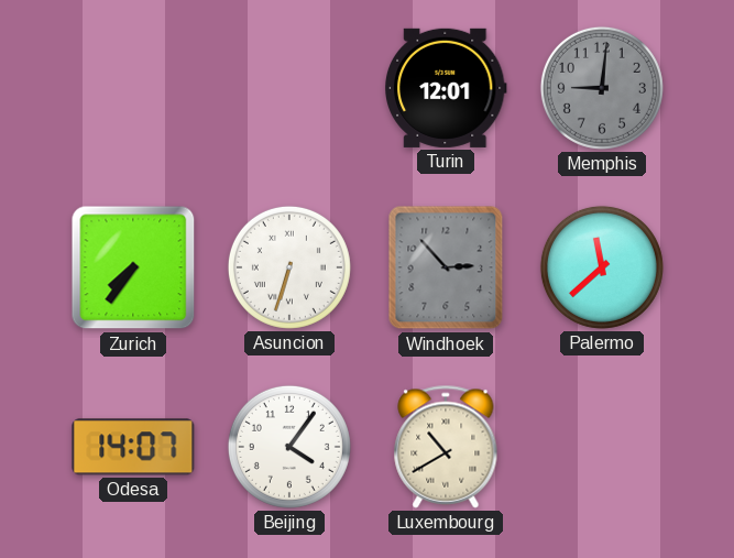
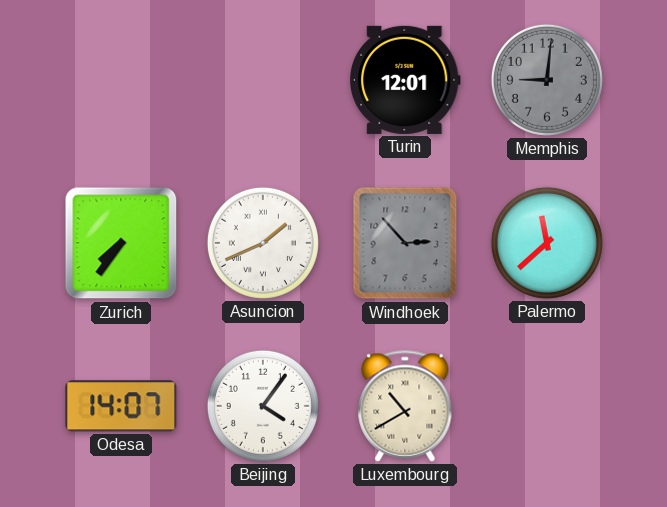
Asuncion: 6:33 -> 1:41 (263, 243)
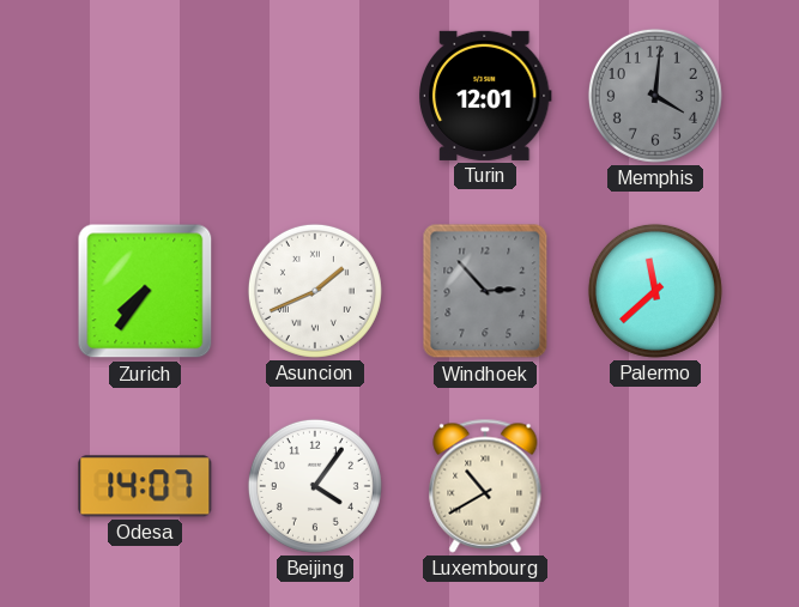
Memphis: 9:01 -> 4:01 (655, 96)
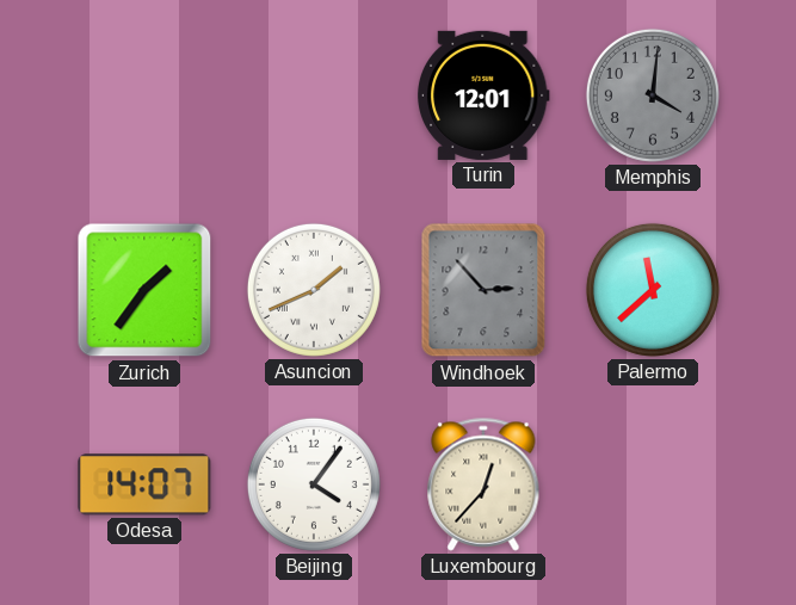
Zurich: 7:36 -> 1:36 (144, 290)
Luxembourg: 10:40 -> 12:37 (483, 484)
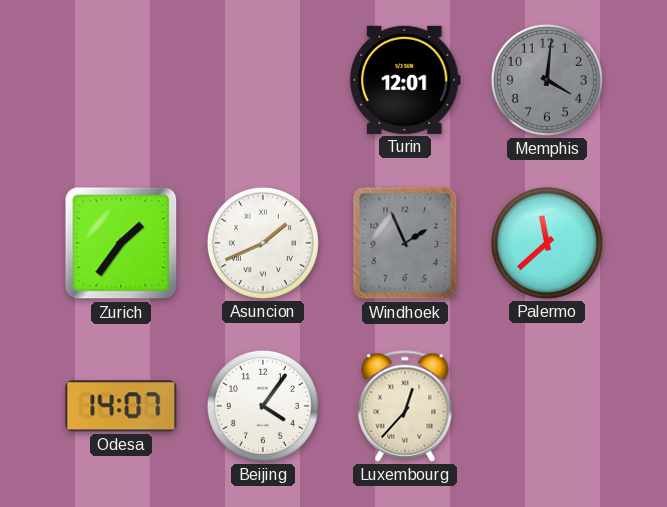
Windhoek: 2:53 -> 1:56 (405, 243)
